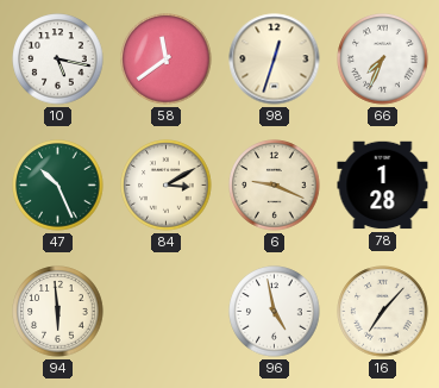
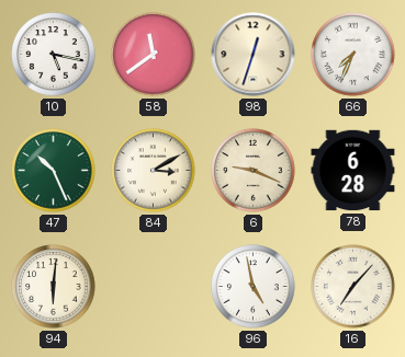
78: 1:28 -> 6:28 (353, 171)
94: 5:59 -> 6:01 (54, 287)
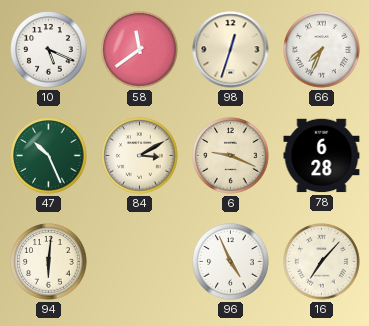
10: 5:17 -> 5:19 (49, 50)
96: 4:58 -> 4:56 (231, 262)
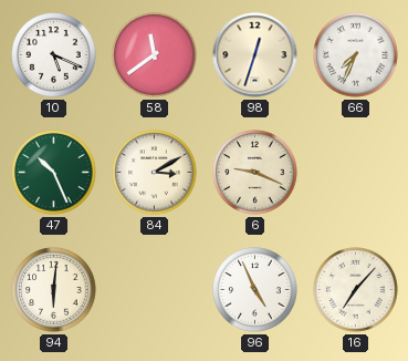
78: 6:28 -> none (322, 156)
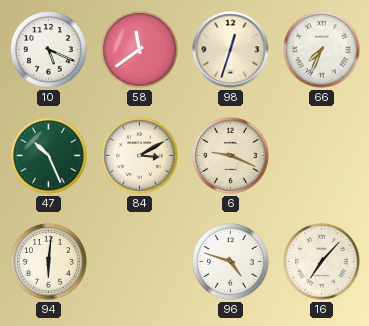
96: 4:56 -> 4:48 (231, 262)
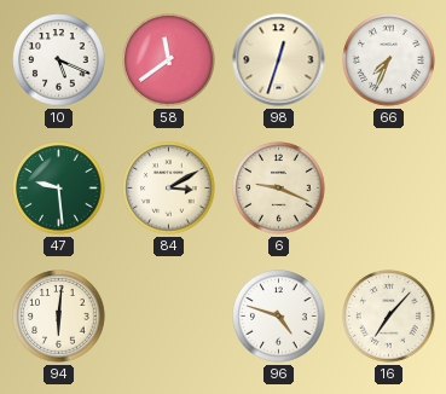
47: 10:26 -> 9:29 (59, 189)
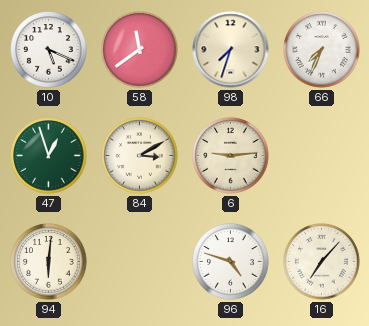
98: 12:33 -> 7:33 (231, 50)
47: 9:29 -> 12:57 (49, 156)
6: 9:19 -> 9:14 (231, 156)
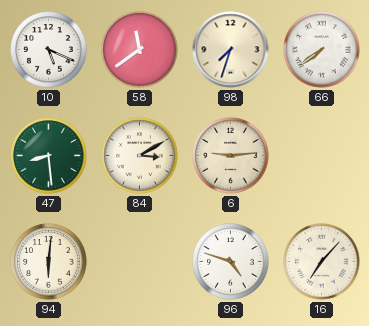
66: 7:34 -> 7:39 (322, 50)
47: 12:57 -> 8:29 (49, 156)
